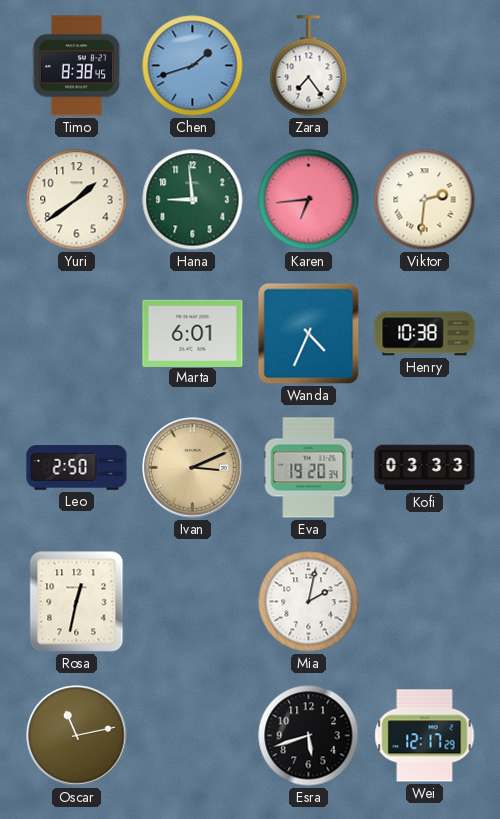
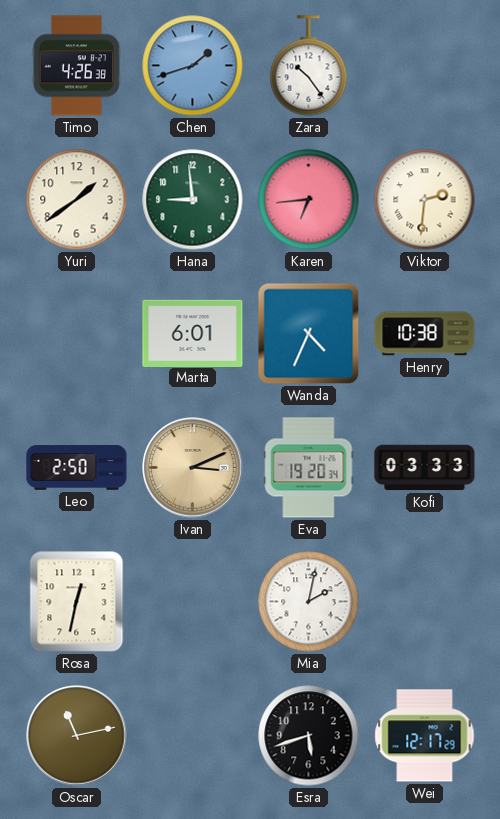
Timo: 8:38 -> 4:26 (76, 66)
Zara: 7:24 -> 10:24 (309, 66)
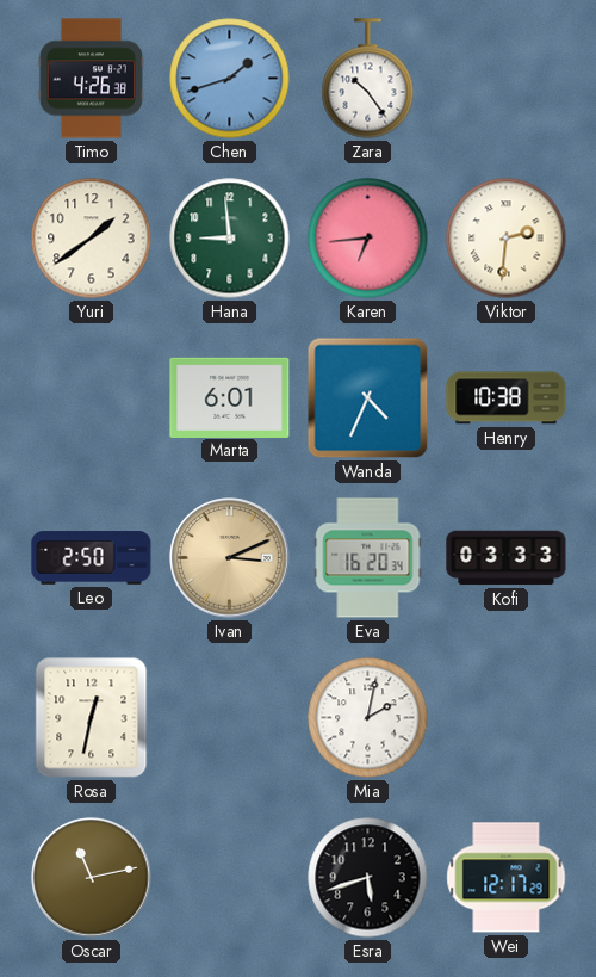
Eva: 19:20 -> 16:20 (368, 558)
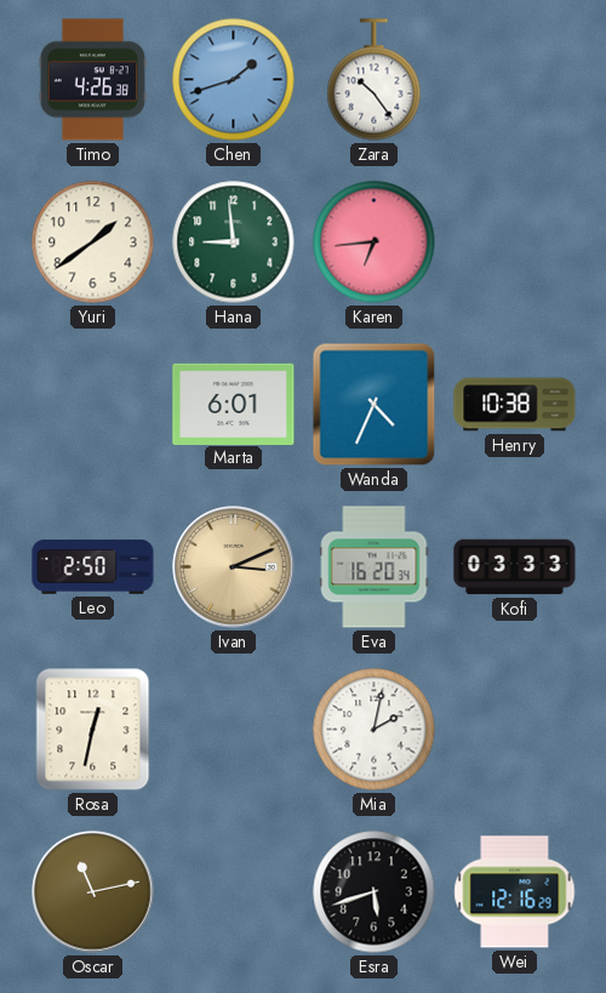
Viktor: 2:31 -> none (507, 239)
Wei: 12:17 -> 12:16 (515, 892)
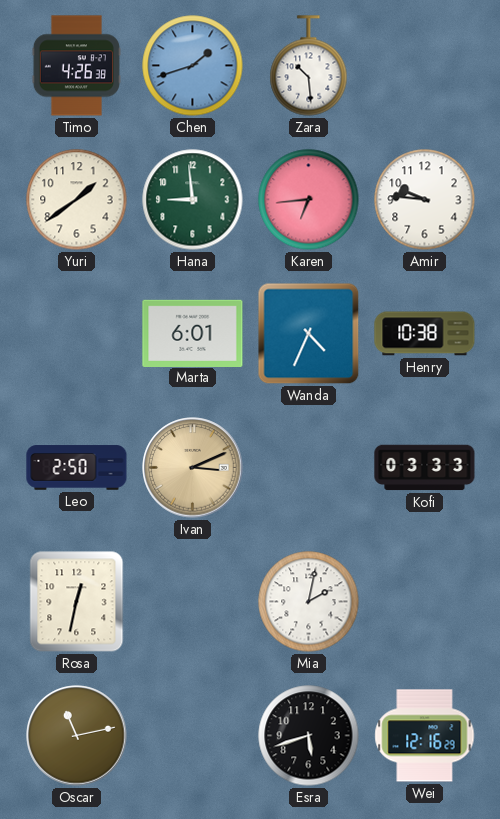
Zara: 10:24 -> 10:29 (309, 66)
Amir: none -> 9:46 (425, 200)
Eva: 16:20 -> none (375, 567)
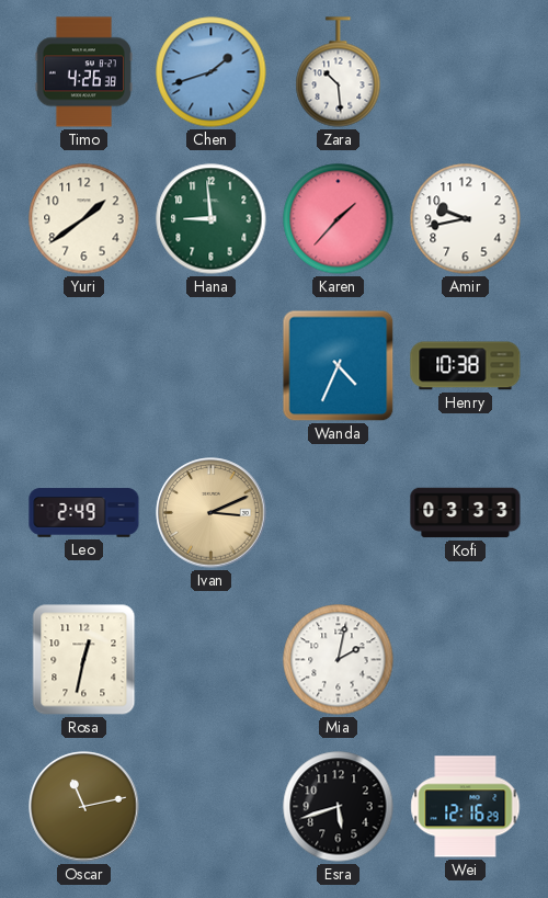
Karen: 6:44 -> 1:37 (339, 219)
Amir: 9:46 -> 9:43 (466, 219)
Marta: 6:01 -> none (193, 333)
Leo: 2:50 -> 2:49 (84, 513)
